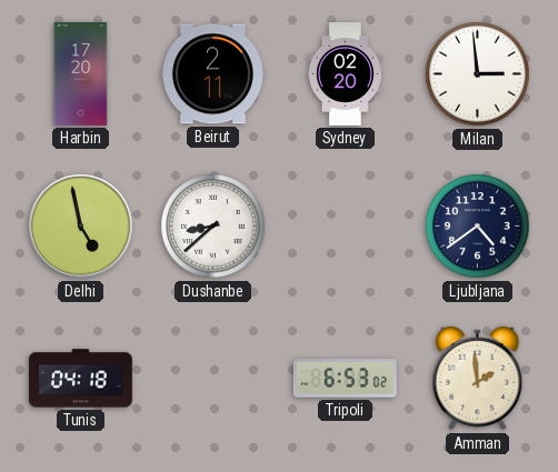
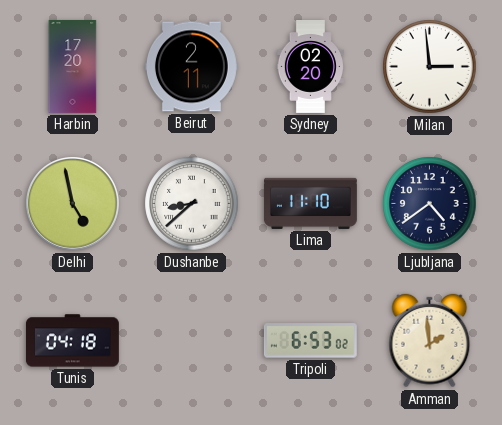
Lima: none -> 11:10 (310, 203)
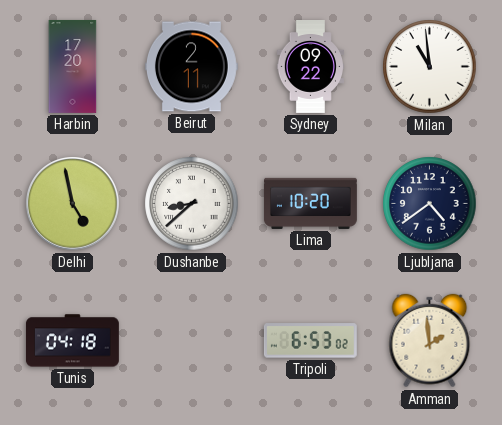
Sydney: 02:20 -> 09:22 (310, 67)
Milan: 2:59 -> 10:59 (430, 67)
Lima: 11:10 -> 10:20 (310, 203)
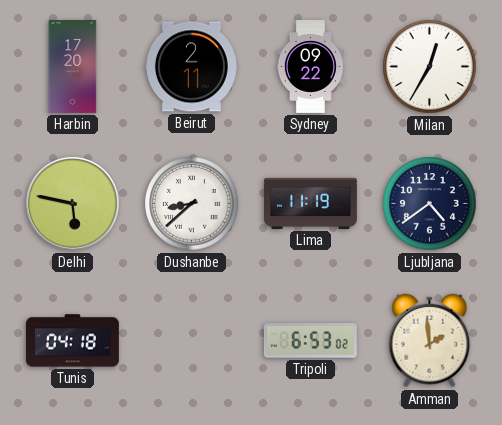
Milan: 10:59 -> 12:35 (430, 67)
Delhi: 4:58 -> 5:47 (73, 204)
Lima: 10:20 -> 11:19 (310, 203)
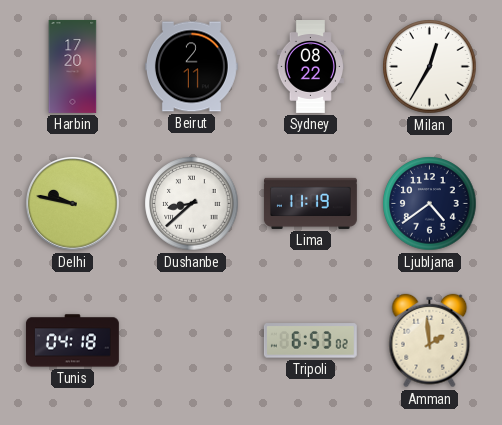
Sydney: 09:22 -> 08:22 (310, 67)
Delhi: 5:47 -> 9:47 (73, 204)
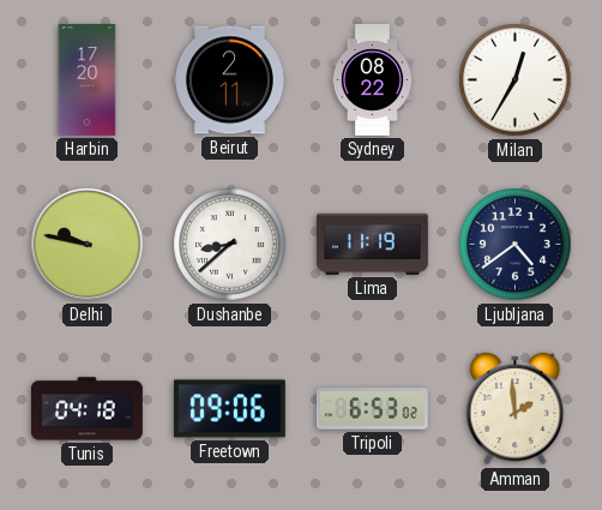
Freetown: none -> 09:06 (229, 409)
